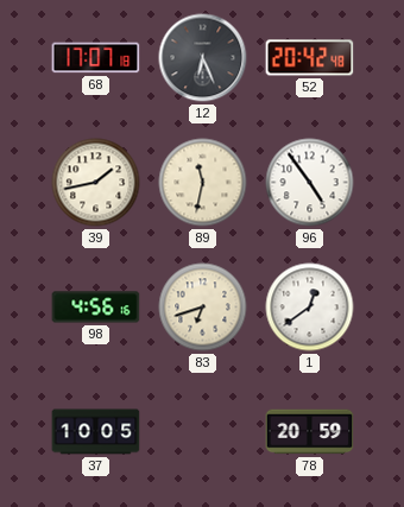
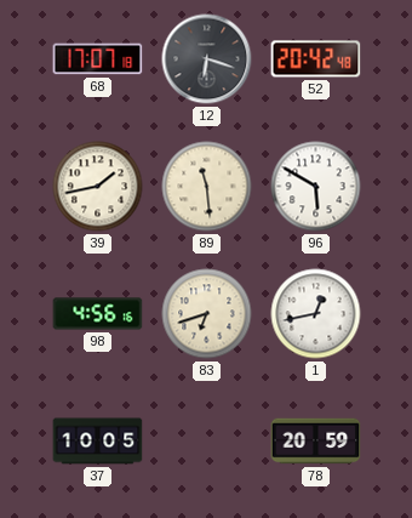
12: 6:26 -> 6:18 (207, 59)
89: 11:32 -> 11:29 (207, 187)
96: 4:54 -> 5:50 (316, 187)
1: 12:39 -> 12:43 (316, 314)
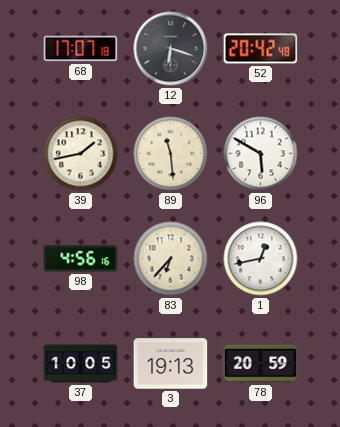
83: 6:42 -> 6:37 (171, 259)
3: none -> 19:13 (171, 364)
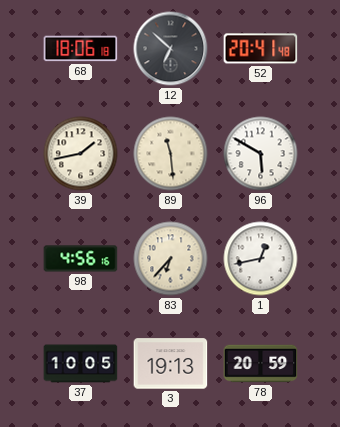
68: 17:07 -> 18:06 (81, 49)
12: 6:18 -> 6:52 (171, 49)
52: 20:42 -> 20:41 (261, 49)
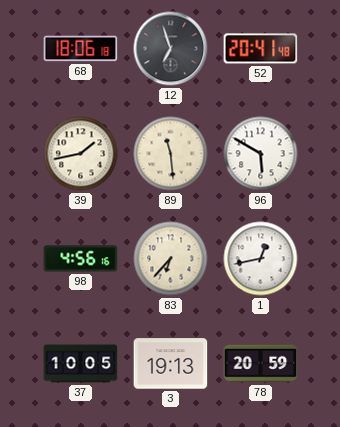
12: 6:52 -> 6:57 (171, 49)
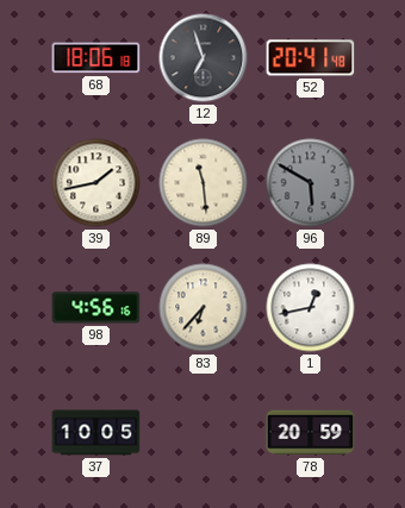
96 dial: white -> grey (311, 183)
3: 19:13 -> none (171, 364)
